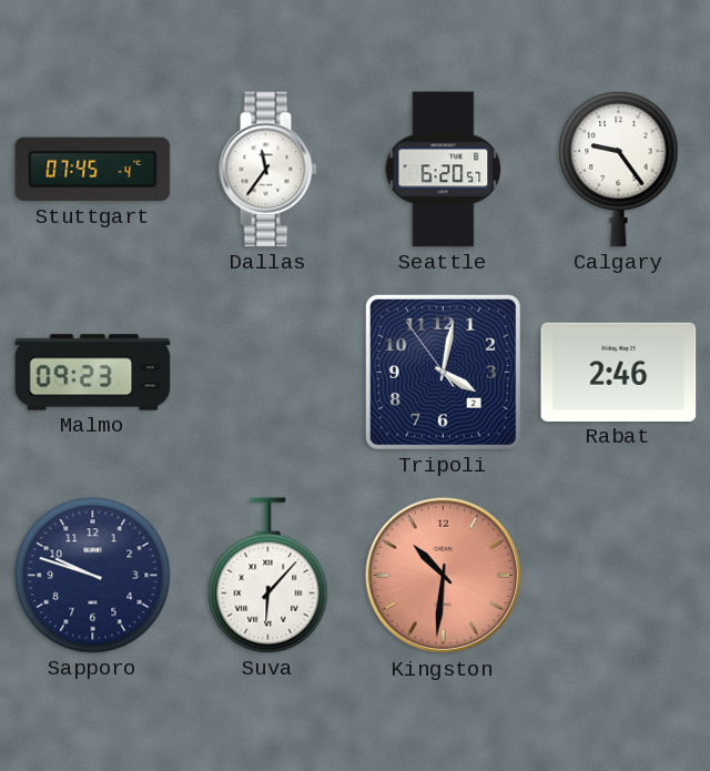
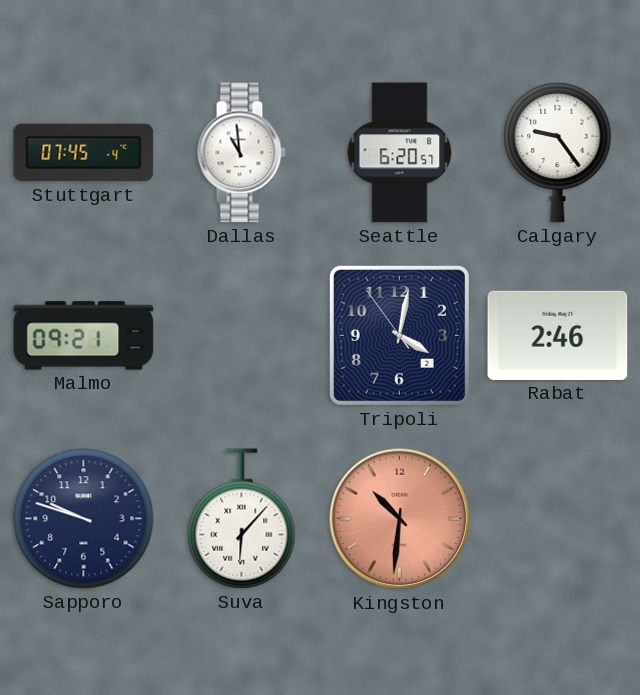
Dallas: 11:36 -> 10:59 (241, 153)
Malmo: 09:23 -> 09:21 (84, 336)
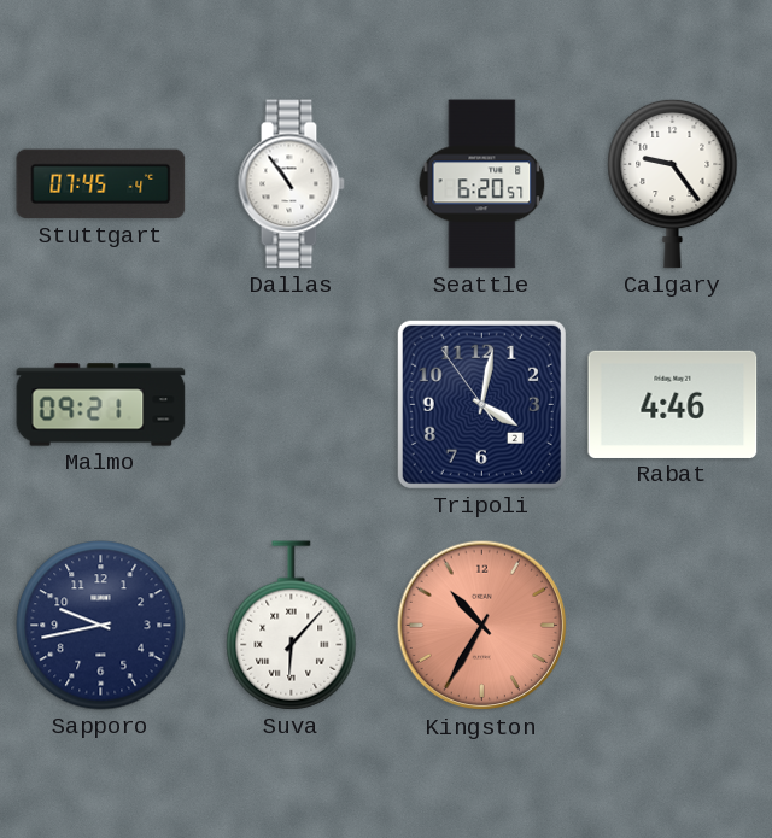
Dallas: 10:59 -> 10:54 (291, 184)
Rabat: 2:46 -> 4:46 (673, 404)
Sapporo: 9:48 -> 9:43 (101, 626)
Kingston: 10:31 -> 10:35 (482, 626)
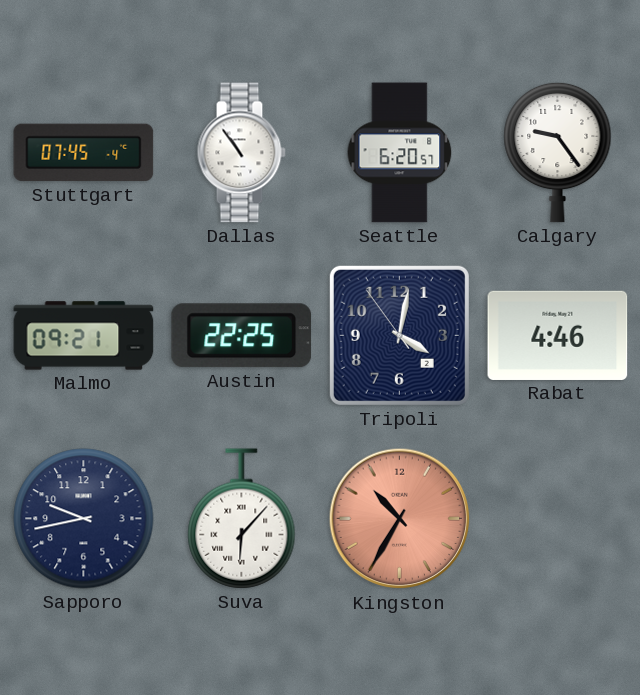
Austin: none -> 22:25 (242, 336)
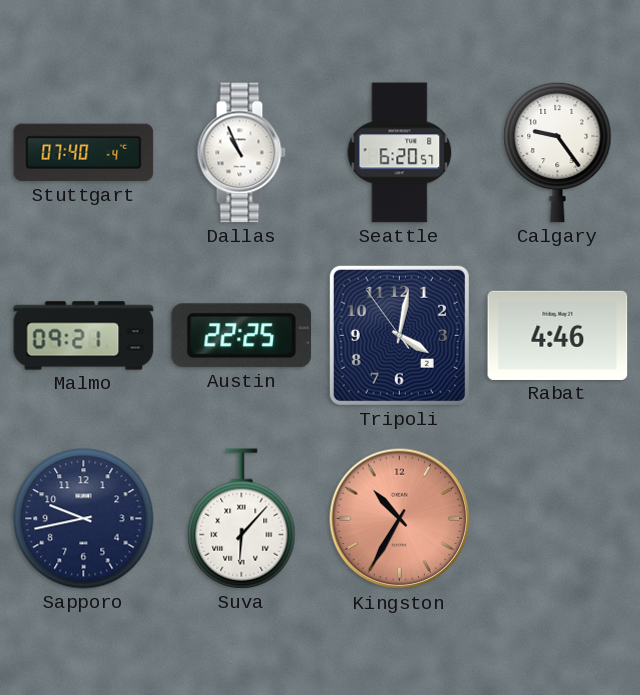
Stuttgart: 07:45 -> 07:40 (84, 153)
Dallas: 10:54 -> 10:56 (241, 153)
